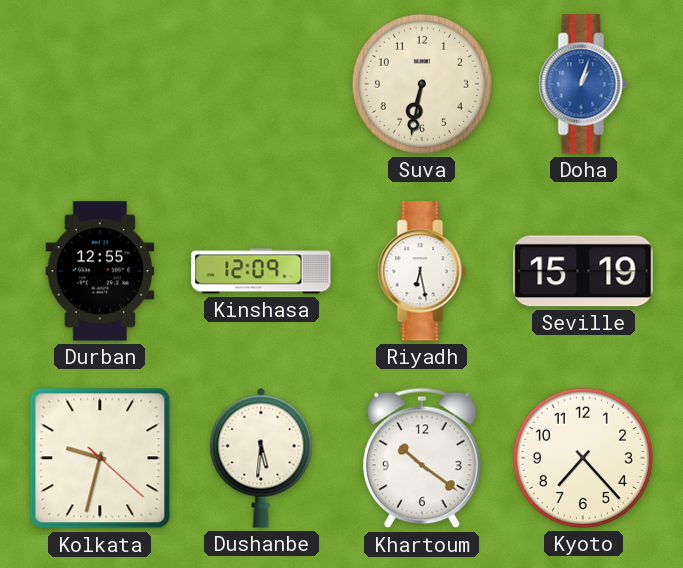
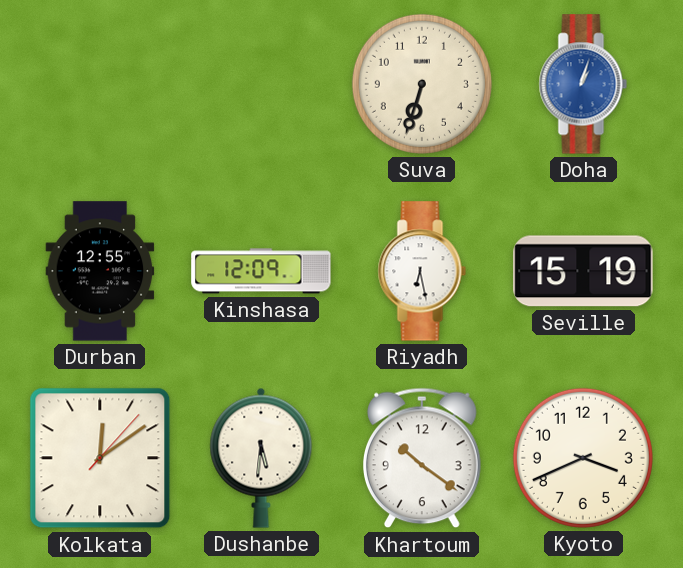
Suva: 6:32 -> 6:33 (422, 84)
Kolkata: 9:32 -> 12:09 (100, 458)
Kyoto: 7:23 -> 3:41 (583, 458)
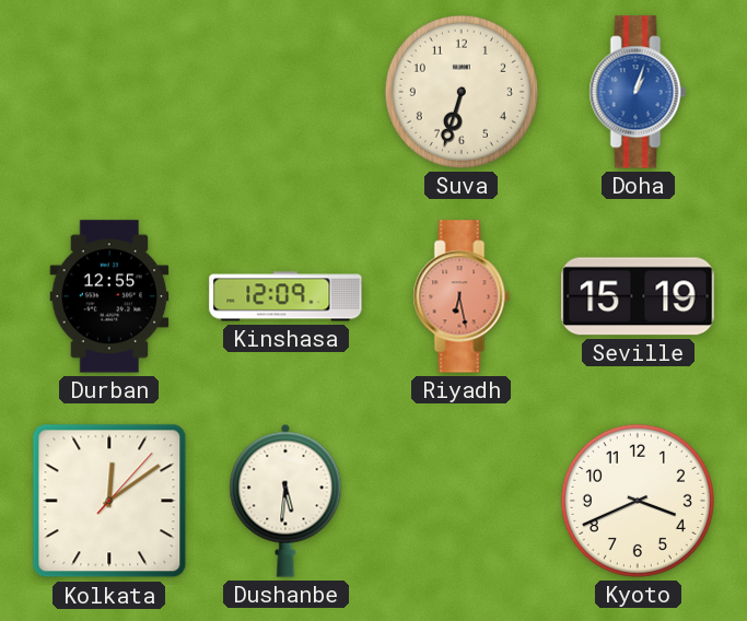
Riyadh dial: white -> salmon (462, 296)
Khartoum: 10:21 -> none (423, 458)
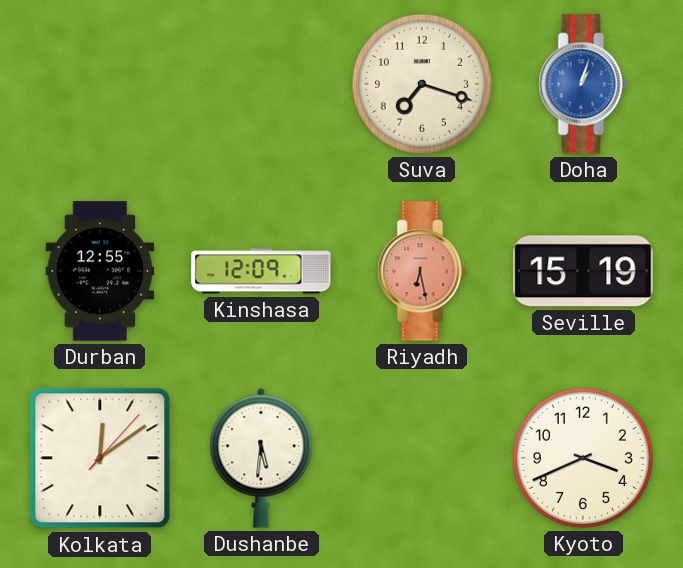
Suva: 6:33 -> 7:18 (422, 84)
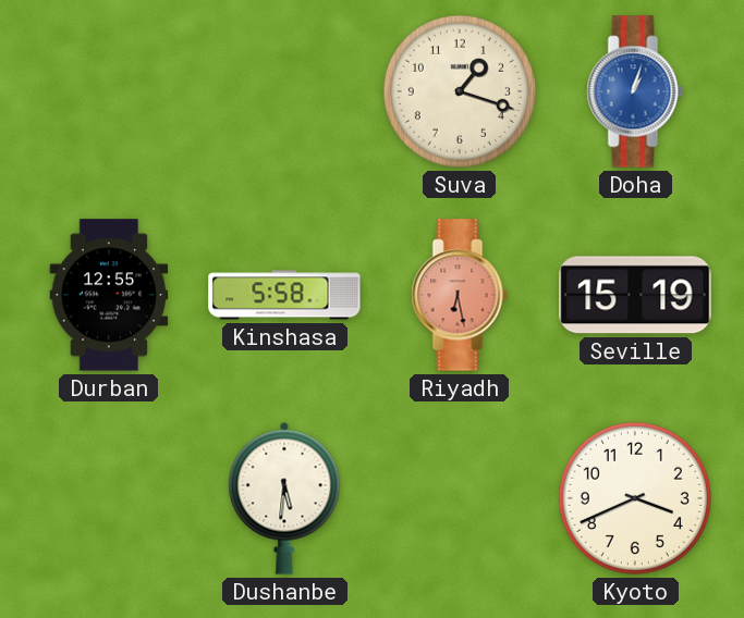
Suva: 7:18 -> 1:18 (460, 91)
Kinshasa: 12:09 -> 5:58 (284, 295)
Kolkata: 12:09 -> none (100, 458)
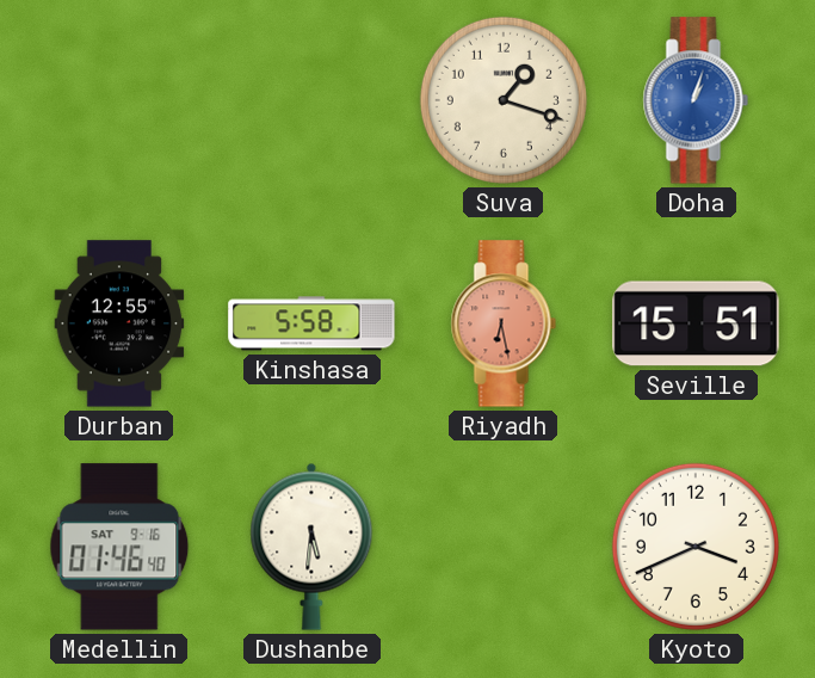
Seville: 15:19 -> 15:51 (696, 323)
Medellin: none -> 01:46 (119, 547)
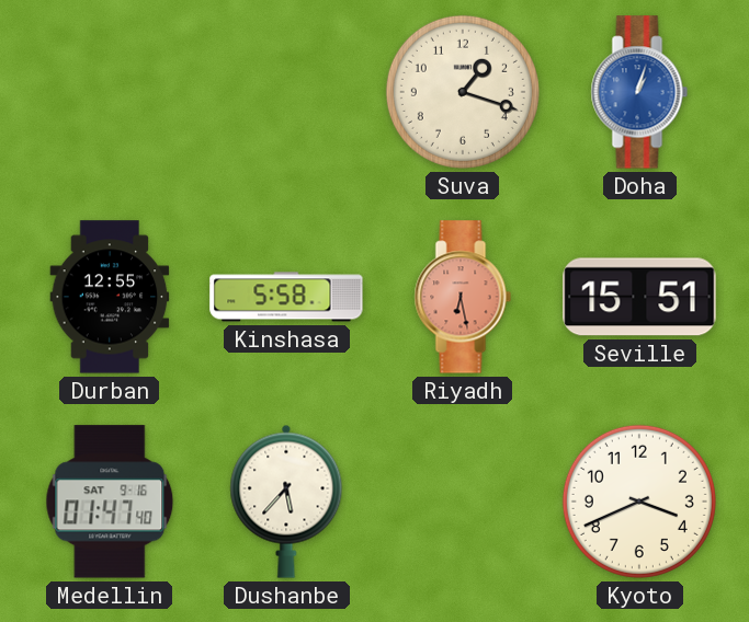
Medellin: 01:46 -> 01:47 (110, 502)
Dushanbe: 5:31 -> 5:37 (286, 502)
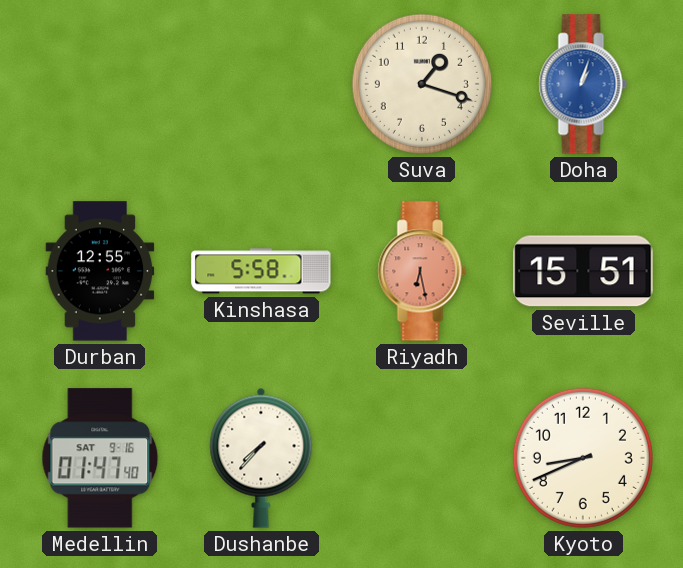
Dushanbe: 5:37 -> 7:37 (261, 458)
Kyoto: 3:41 -> 8:41 (583, 458)
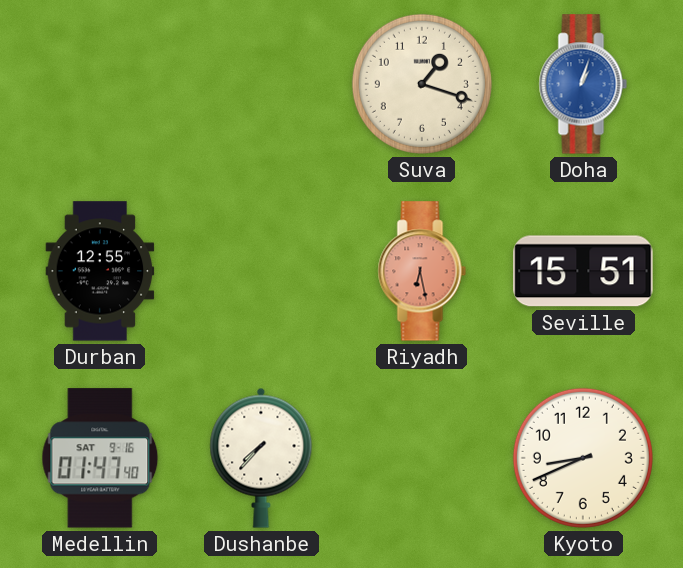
Kinshasa: 5:58 -> none (261, 271)
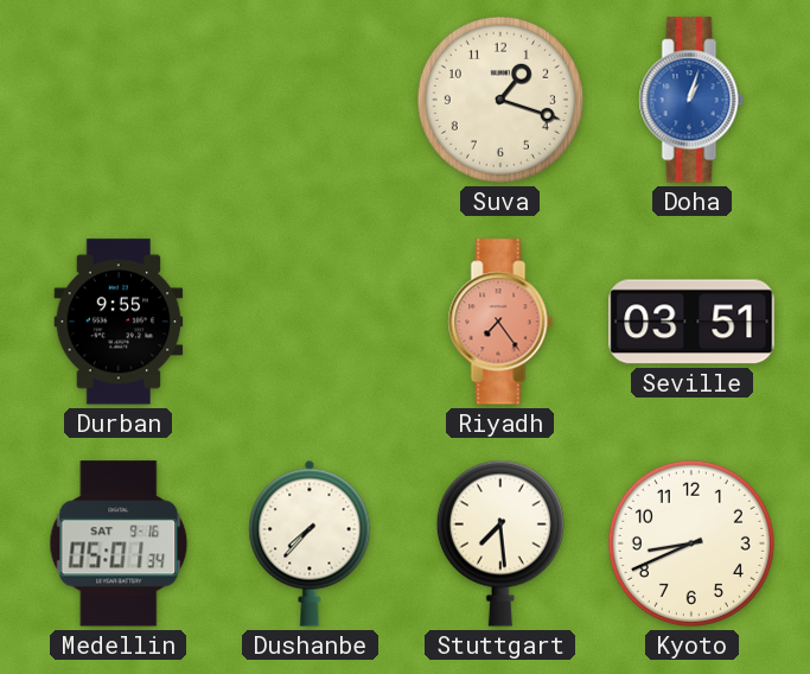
Durban: 12:55 -> 9:55 (119, 322)
Riyadh: 6:28 -> 7:24 (500, 322)
Seville: 15:51 -> 03:51 (691, 322)
Medellin: 01:47 -> 05:01 (119, 543)
Stuttgart: none -> 7:29 (500, 543)
